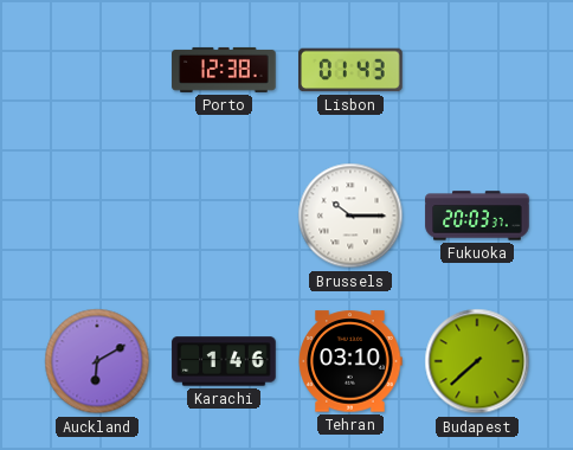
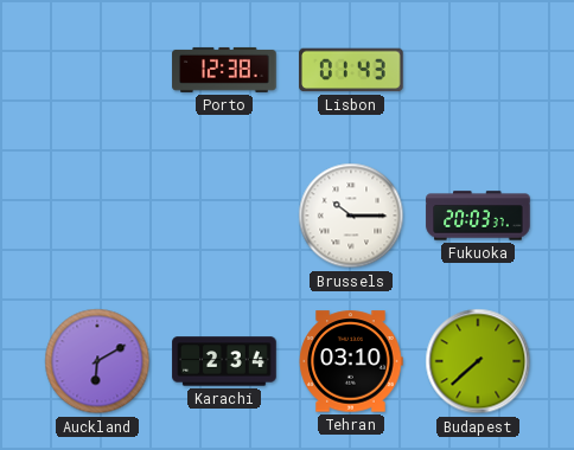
Karachi: 1:46 -> 2:34 (224, 361)
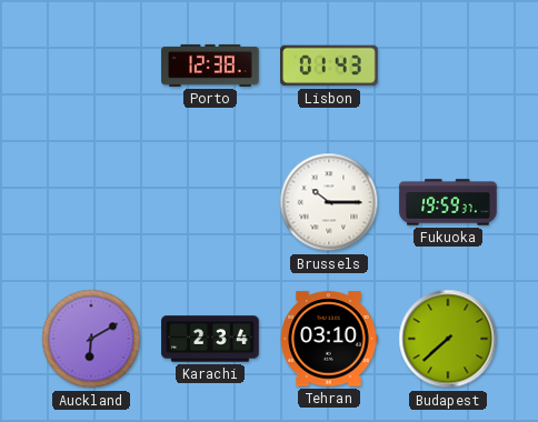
Fukuoka: 20:03 -> 19:59 (448, 202)
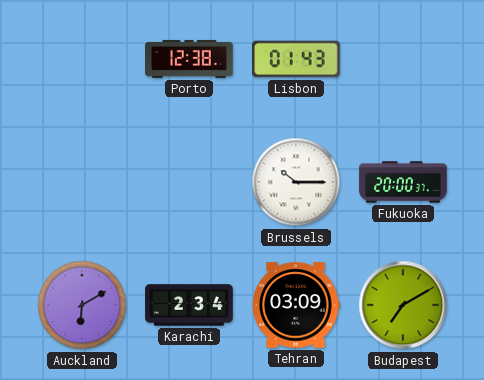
Fukuoka: 19:59 -> 20:00 (403, 182)
Tehran: 03:10 -> 03:09 (296, 305)
Budapest: 7:38 -> 7:10 (403, 305)
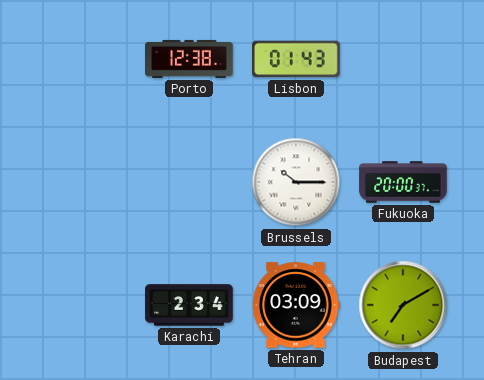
Auckland: 6:10 -> none (82, 305)
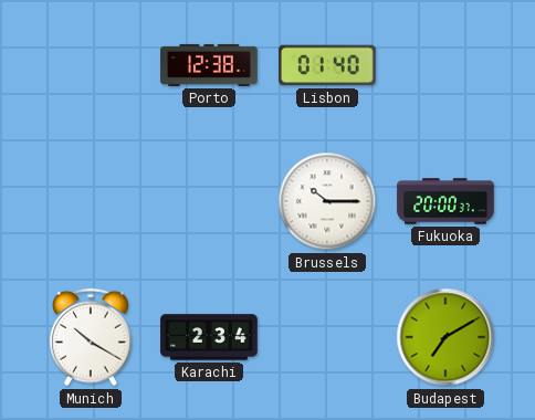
Lisbon: 01:43 -> 01:40 (327, 65)
Munich: none -> 10:20 (92, 337)
Tehran: 03:09 -> none (296, 305)
